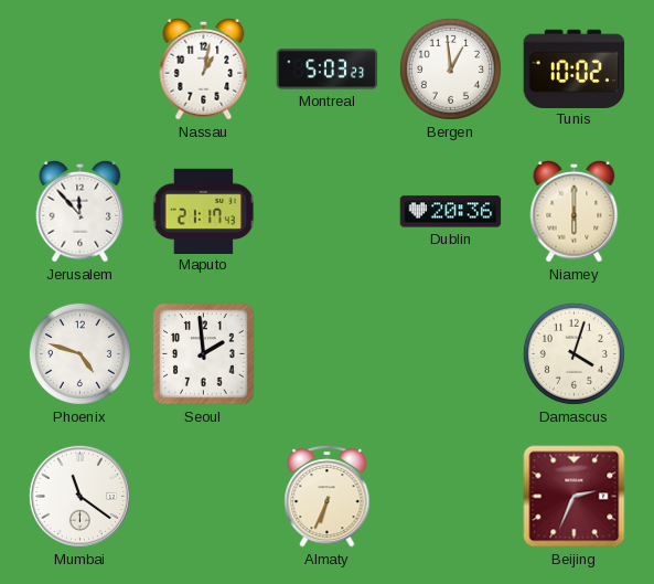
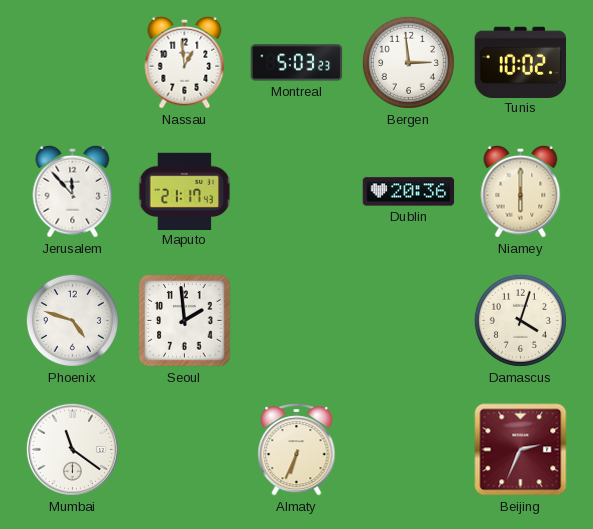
Nassau: 1:02 -> 12:59 (185, 62)
Bergen: 12:59 -> 2:59 (408, 62)
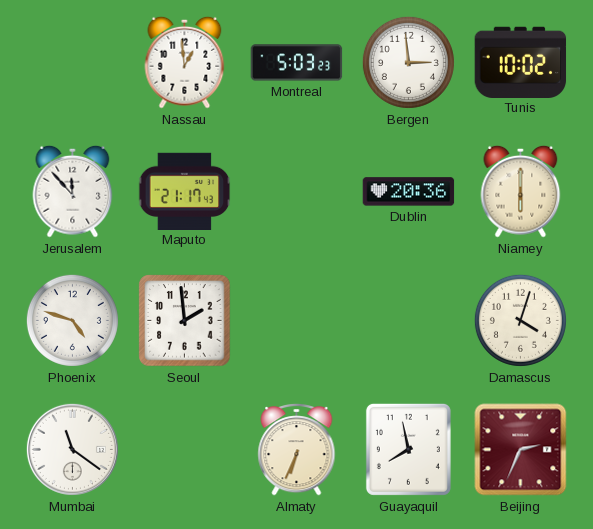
Guayaquil: none -> 7:58 (408, 449)
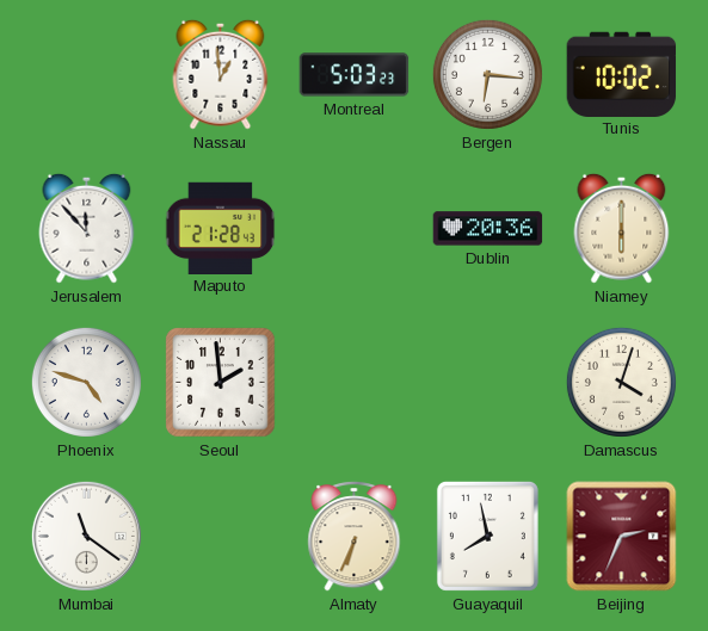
Bergen: 2:59 -> 6:16 (487, 74)
Maputo: 21:17 -> 21:28 (221, 228)
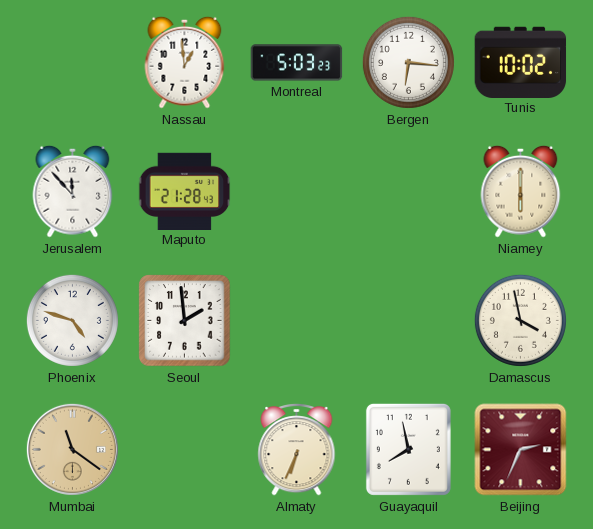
Dublin: 20:36 -> none (488, 229)
Damascus: 4:03 -> 3:58 (520, 320)
Mumbai dial: white -> champagne (72, 449)
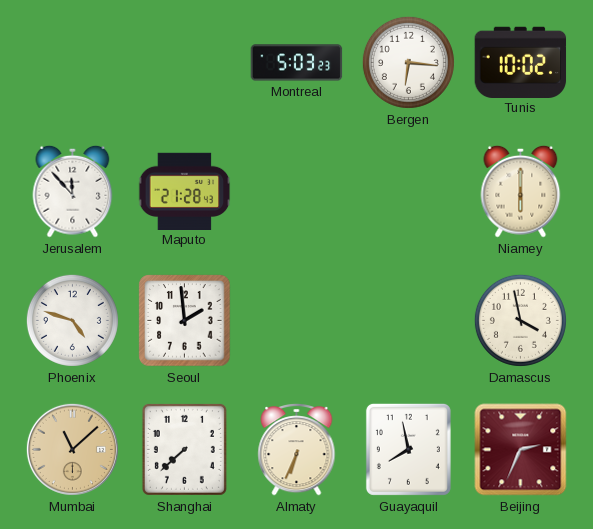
Nassau: 12:59 -> none (185, 62)
Mumbai: 11:21 -> 11:08 (72, 449)
Shanghai: none -> 7:38 (184, 449)
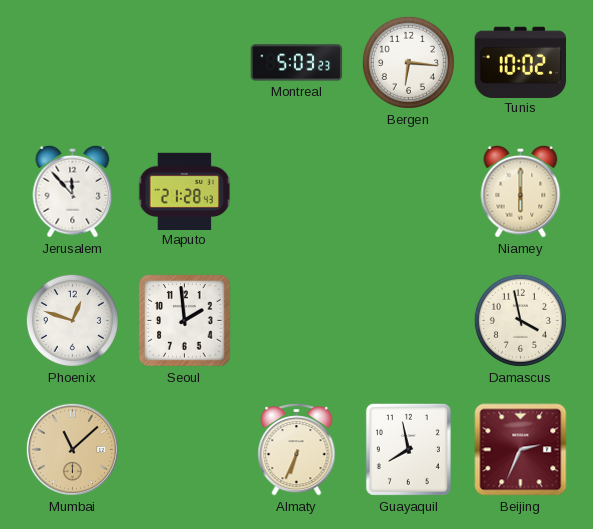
Phoenix: 4:48 -> 12:48 (72, 320)
Shanghai: 7:38 -> none (184, 449)
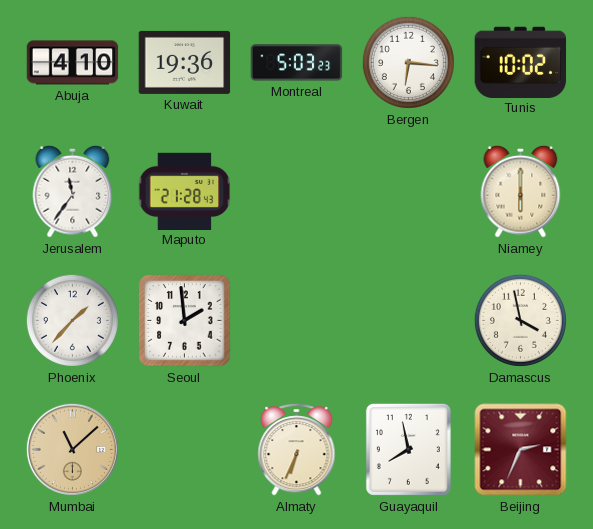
Abuja: none -> 4:10 (73, 63)
Kuwait: none -> 19:36 (185, 62)
Jerusalem: 11:53 -> 11:36 (73, 191)
Phoenix: 12:48 -> 1:37 (72, 320)
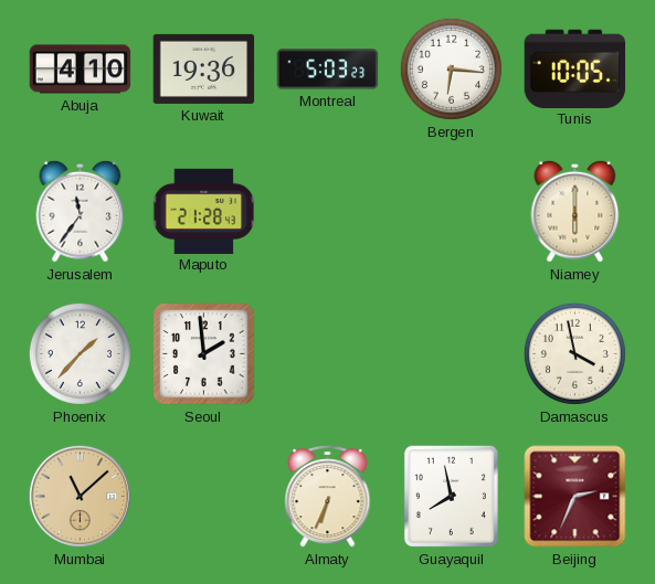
Tunis: 10:02 -> 10:05 (575, 68)
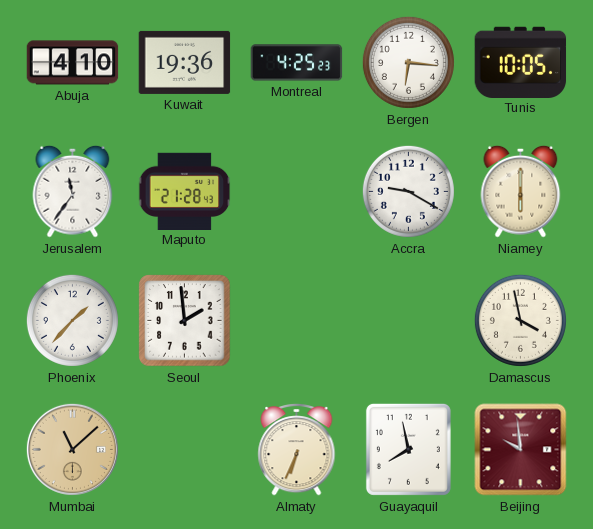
Montreal: 5:03 -> 4:25 (297, 63)
Accra: none -> 9:20 (408, 191)
Beijing: 2:34 -> 9:59 (521, 450)
